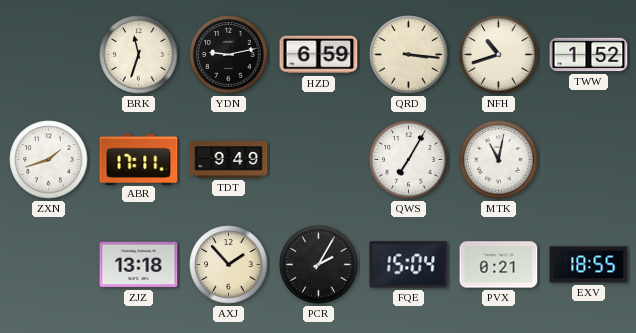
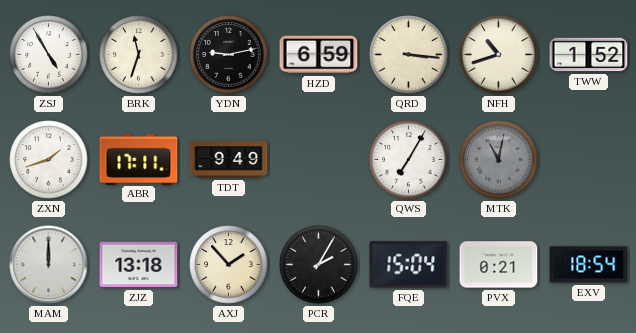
ZSJ: none -> 4:55 (49, 55)
MTK dial: white -> grey (499, 160)
MAM: none -> 12:00 (49, 265)
EXV: 18:55 -> 18:54 (589, 265)
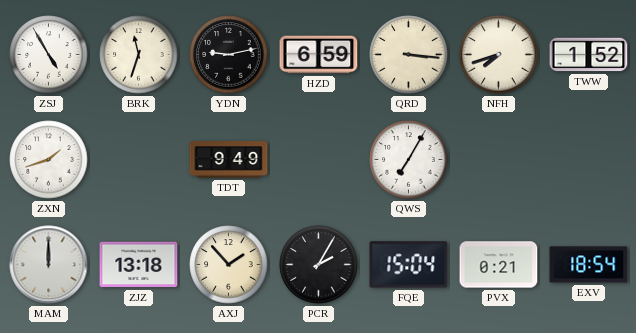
NFH: 10:42 -> 7:42 (499, 55)
ABR: 17:11 -> none (139, 159)
MTK: 11:02 -> none (499, 160)
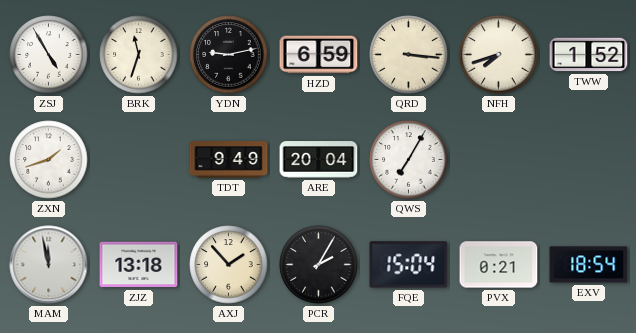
ARE: none -> 20:04 (319, 160)
MAM: 12:00 -> 11:58 (49, 265)
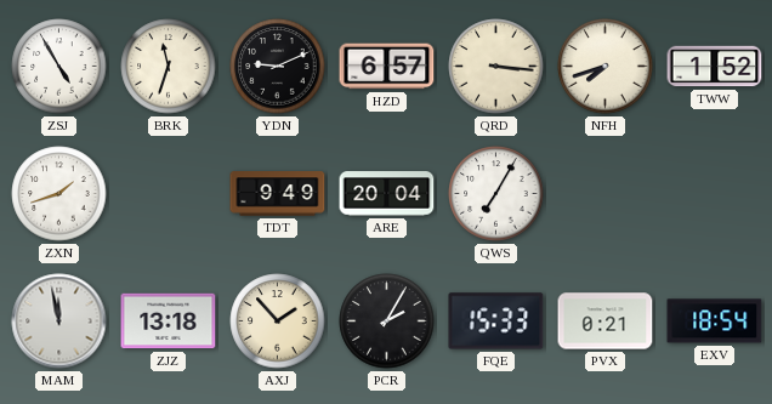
YDN: 9:13 -> 9:11 (278, 67)
HZD: 6:59 -> 6:57 (387, 67)
FQE: 15:04 -> 15:33 (496, 322)
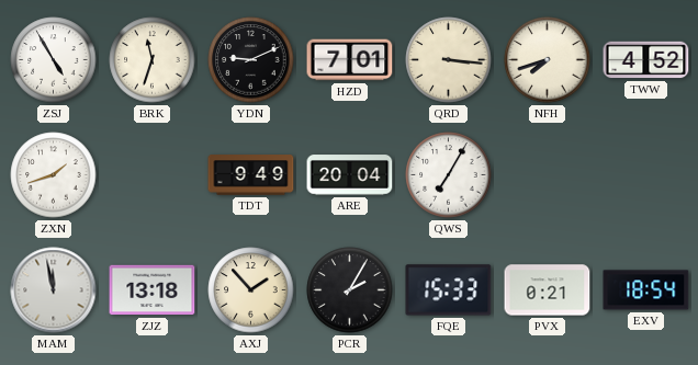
HZD: 6:57 -> 7:01 (350, 60)
TWW: 1:52 -> 4:52 (646, 60)
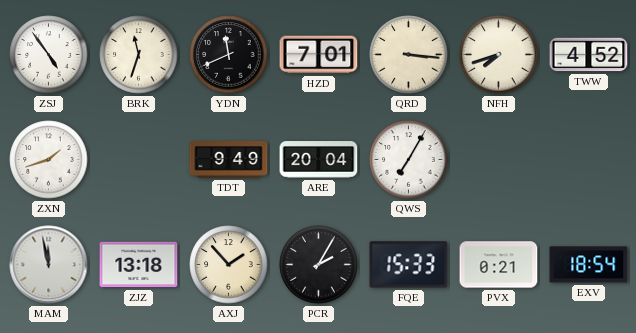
ZSJ: 4:55 -> 4:54 (49, 55)
YDN: 9:11 -> 11:41 (229, 55)
